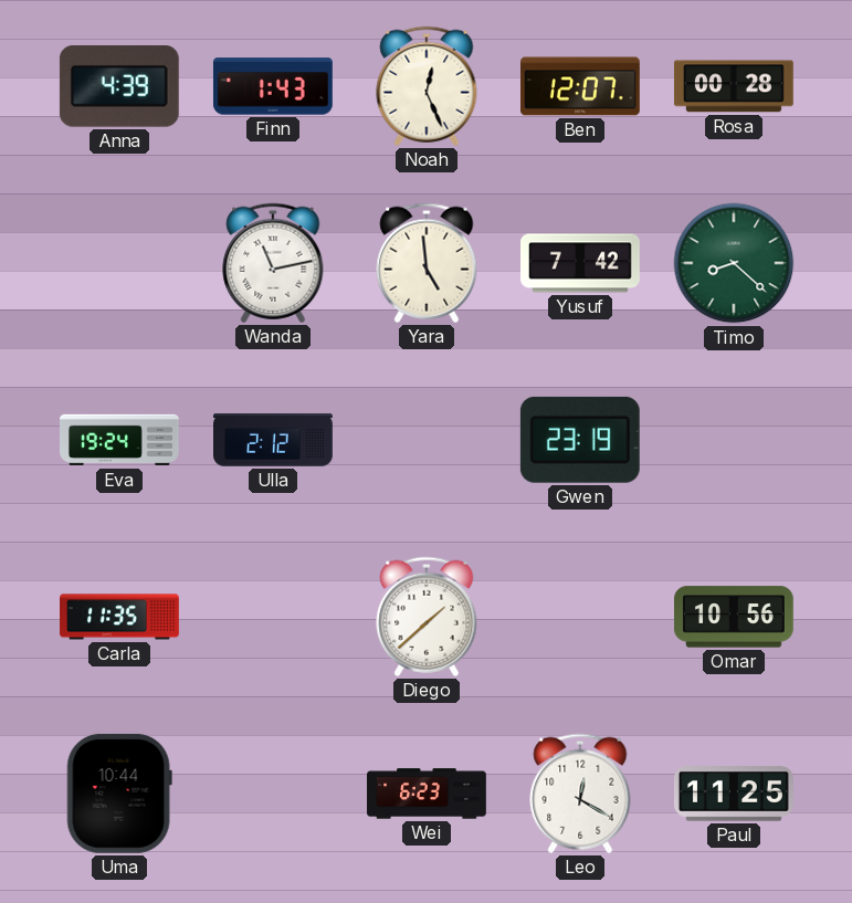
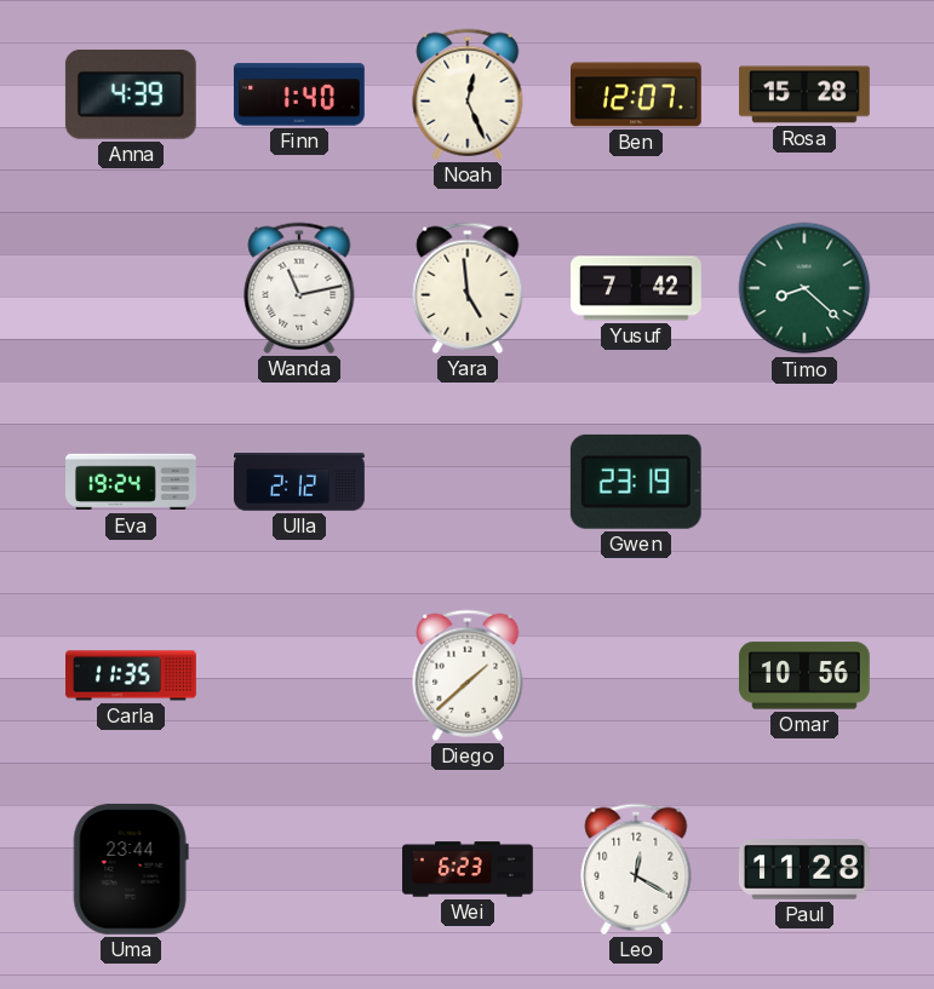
Finn: 1:43 -> 1:40 (299, 94)
Rosa: 00:28 -> 15:28 (804, 94)
Uma: 10:44 -> 23:44 (131, 869)
Paul: 11:25 -> 11:28 (804, 869)
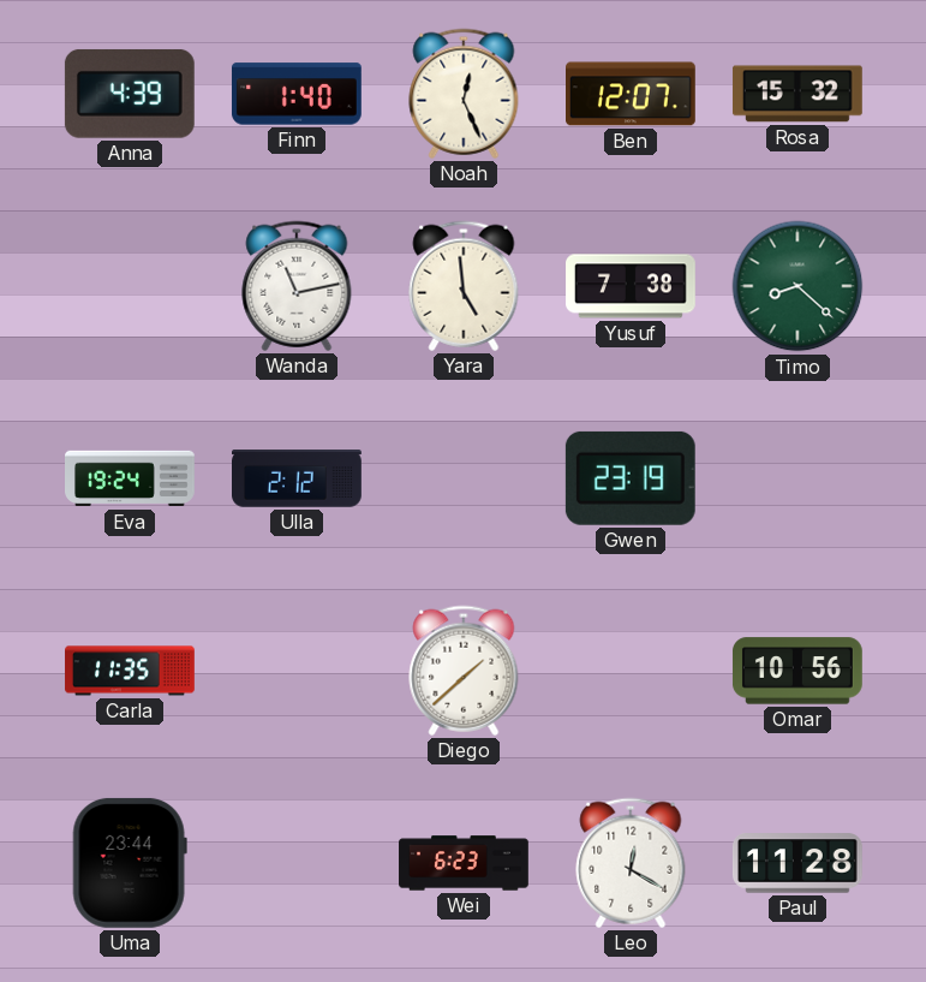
Rosa: 15:28 -> 15:32 (797, 94)
Yusuf: 7:42 -> 7:38 (632, 286)
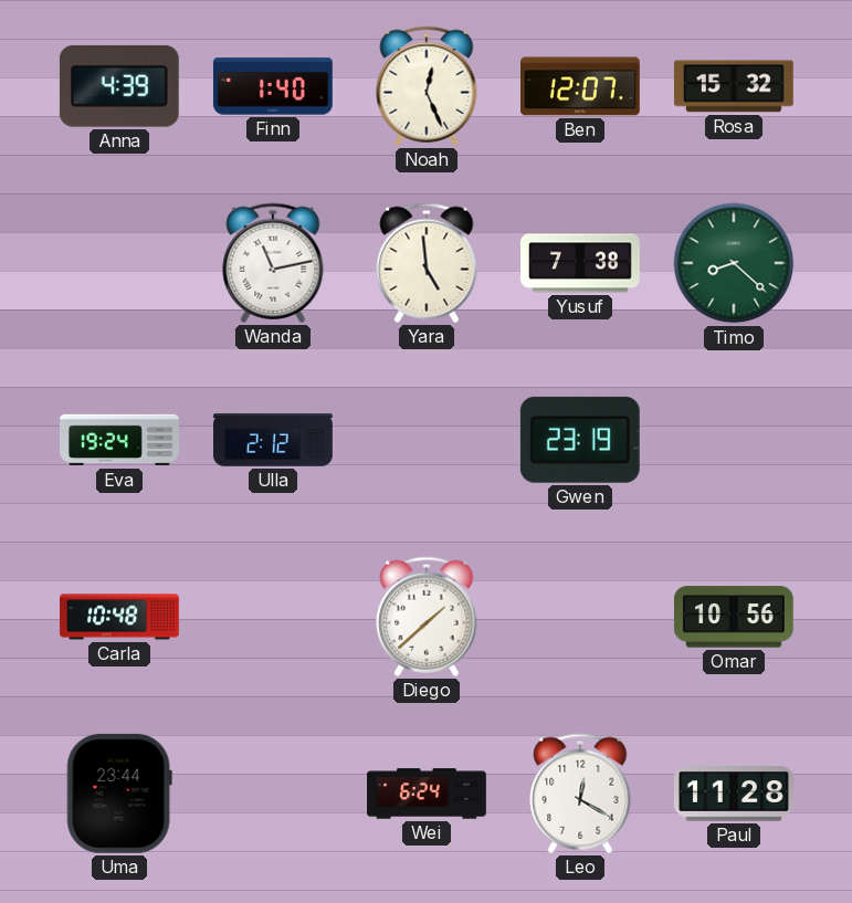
Carla: 11:35 -> 10:48 (119, 617)
Wei: 6:23 -> 6:24 (427, 794)
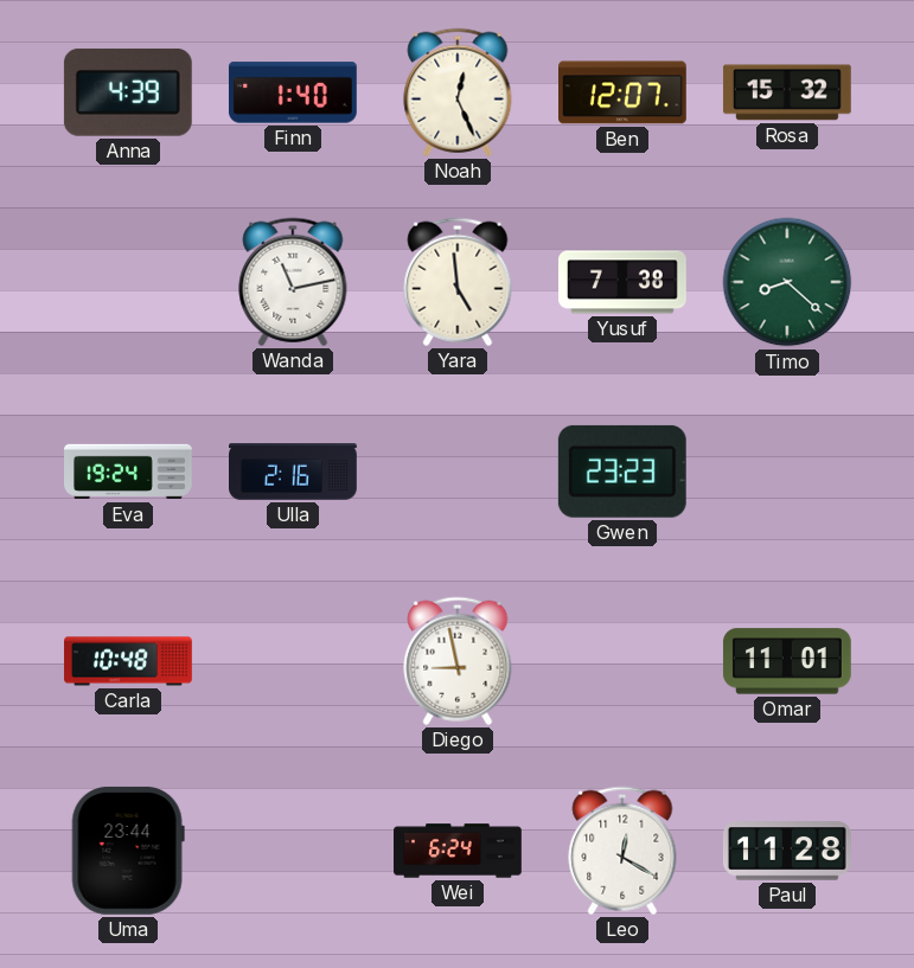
Ulla: 2:12 -> 2:16 (294, 472)
Gwen: 23:19 -> 23:23 (622, 472)
Diego: 1:38 -> 8:58 (458, 661)
Omar: 10:56 -> 11:01 (787, 661)
